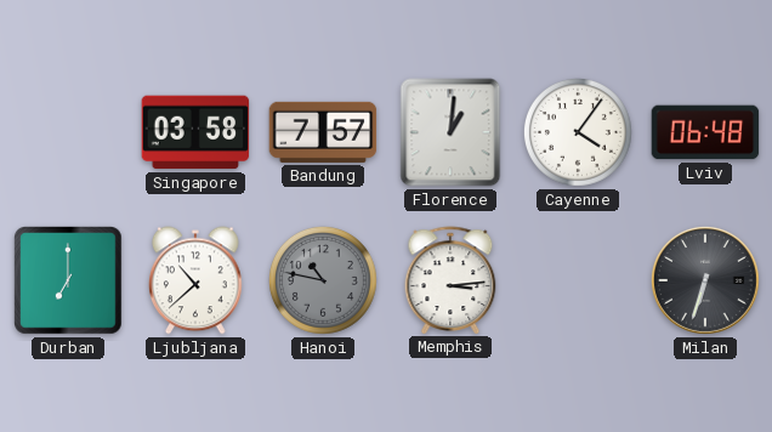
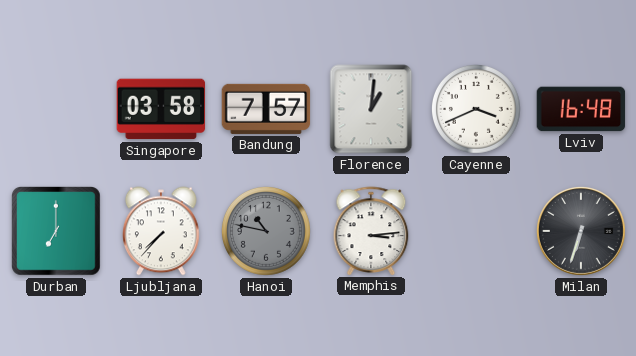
Cayenne: 4:06 -> 3:41 (476, 109)
Lviv: 06:48 -> 16:48 (581, 109)
Ljubljana: 10:38 -> 7:37 (162, 231)
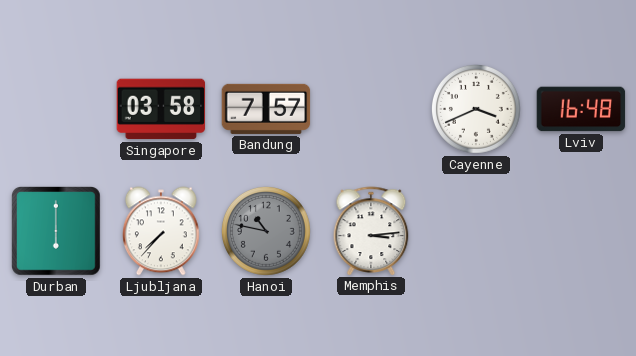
Florence: 1:01 -> none (371, 109)
Durban: 7:00 -> 6:00 (57, 232)
Milan: 6:33 -> none (581, 231)
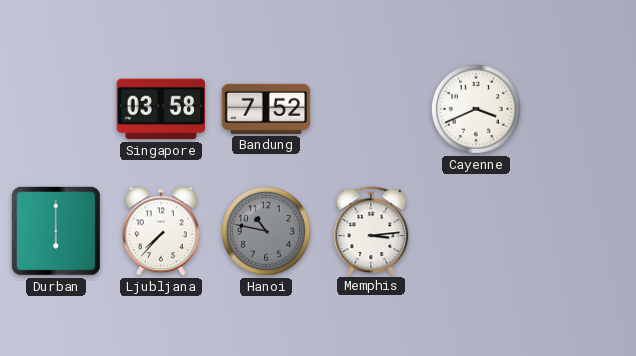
Bandung: 7:57 -> 7:52 (266, 109)
Lviv: 16:48 -> none (581, 109)
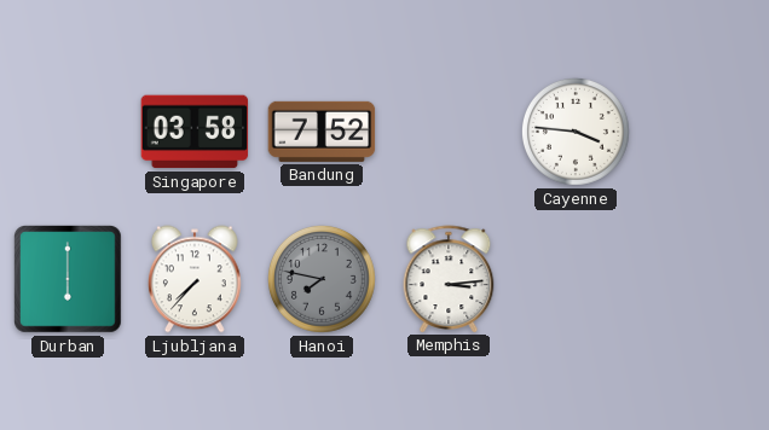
Cayenne: 3:41 -> 3:46 (576, 132)
Hanoi: 10:47 -> 7:47 (322, 279)
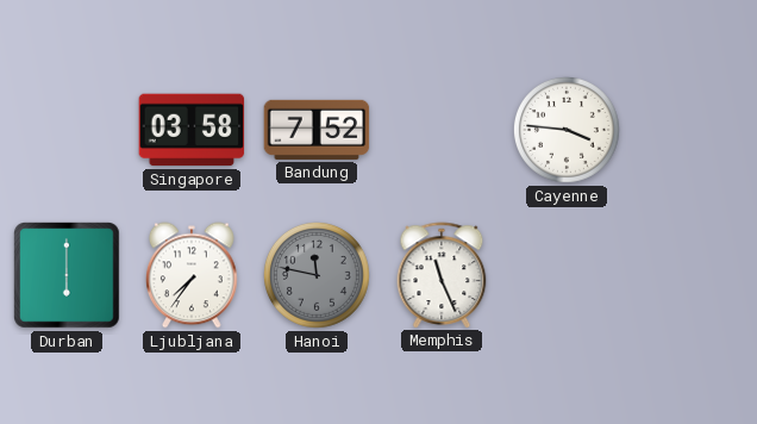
Ljubljana: 7:37 -> 7:36 (193, 275)
Hanoi: 7:47 -> 11:47 (317, 275)
Memphis: 3:14 -> 11:26 (442, 275)
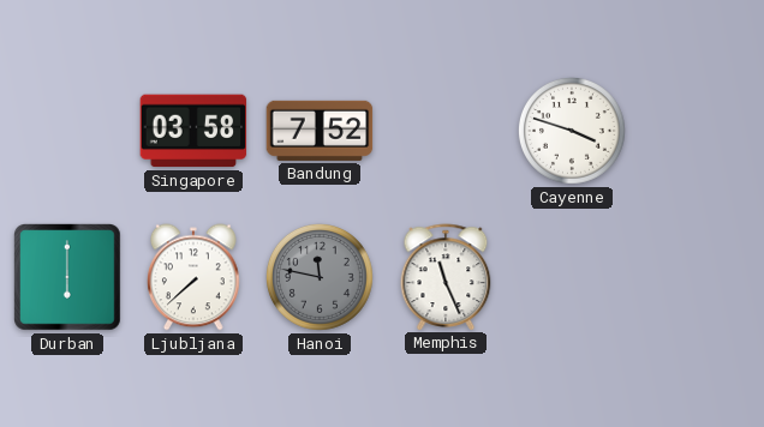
Cayenne: 3:46 -> 3:48 (572, 131)
Ljubljana: 7:36 -> 7:38 (195, 277)
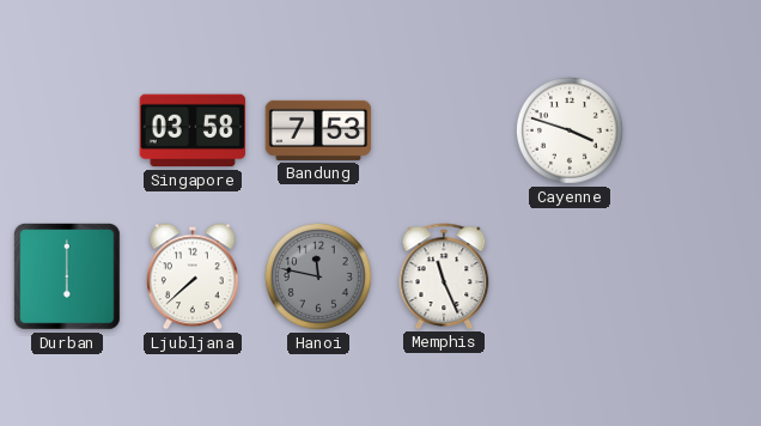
Bandung: 7:52 -> 7:53 (318, 130)
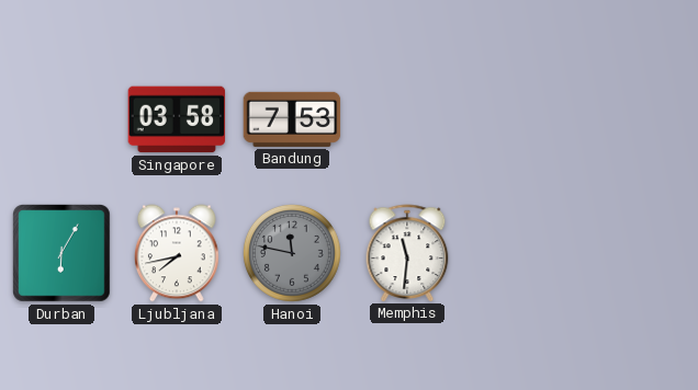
Cayenne: 3:48 -> none (570, 130)
Durban: 6:00 -> 6:05 (63, 254)
Ljubljana: 7:38 -> 7:43 (178, 253)
Memphis: 11:26 -> 11:31 (407, 253)
